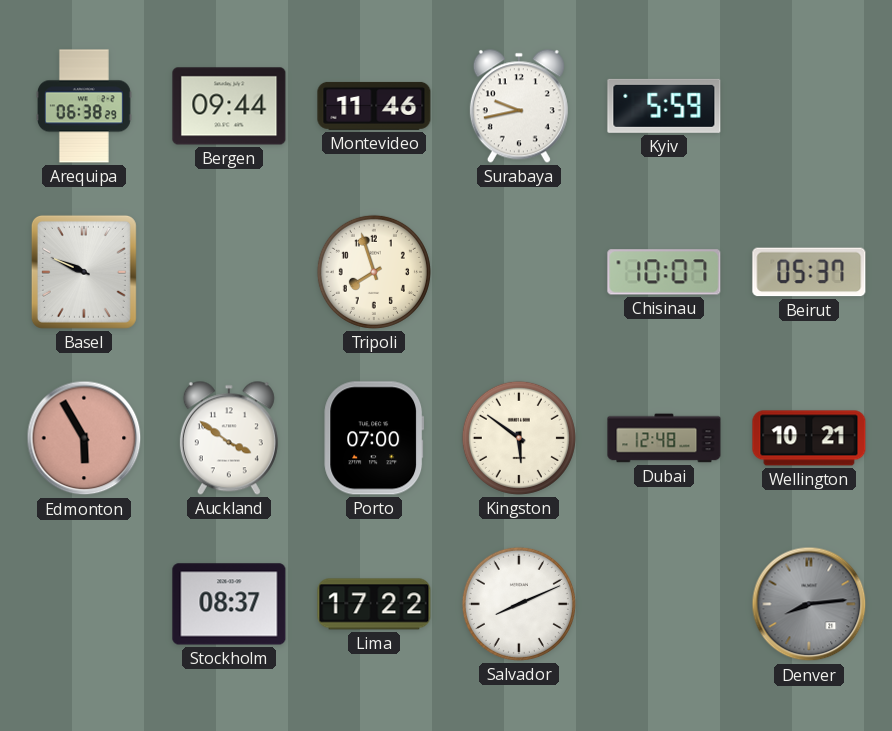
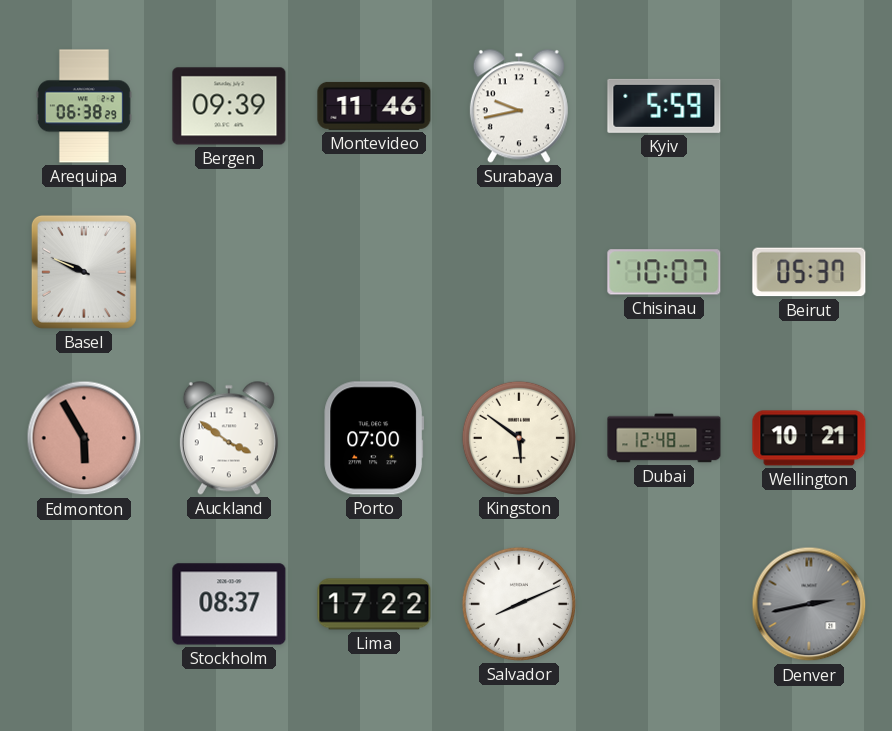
Bergen: 09:44 -> 09:39 (229, 106)
Tripoli: 7:57 -> none (374, 272)
Denver: 8:14 -> 2:43 (809, 604)
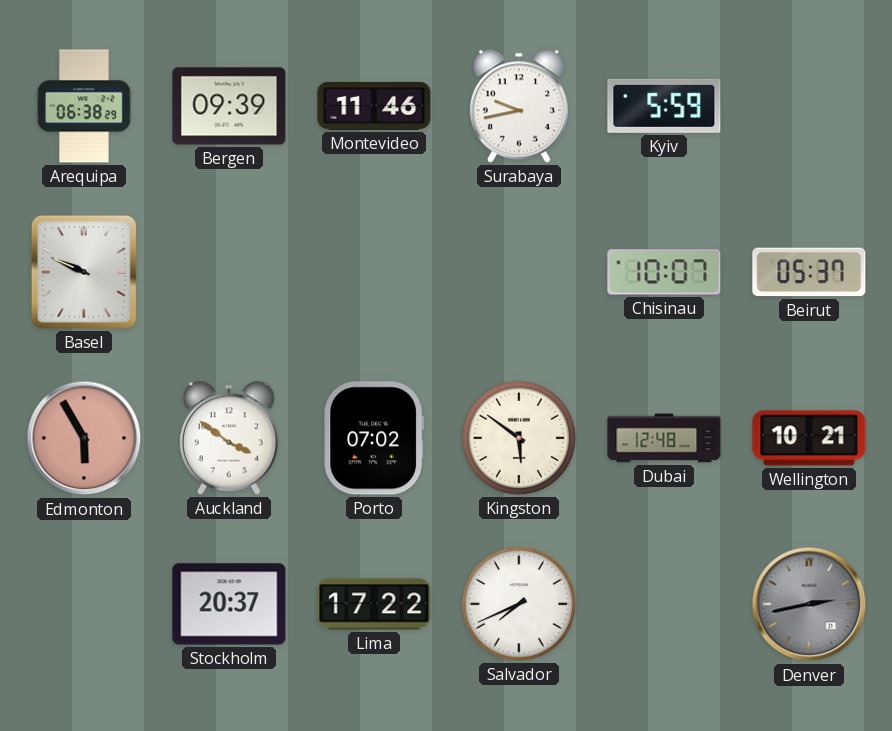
Porto: 07:00 -> 07:02 (374, 438)
Stockholm: 08:37 -> 20:37 (229, 604)
Salvador: 8:11 -> 7:41 (519, 604)
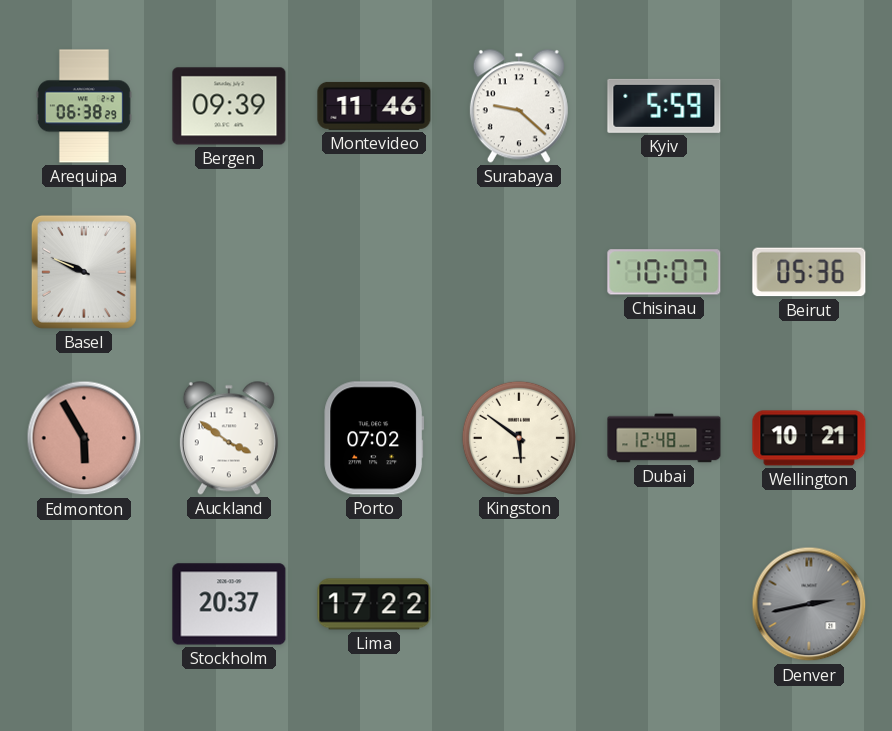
Surabaya: 9:43 -> 9:22 (519, 106)
Beirut: 05:37 -> 05:36 (809, 272)
Salvador: 7:41 -> none (519, 604)
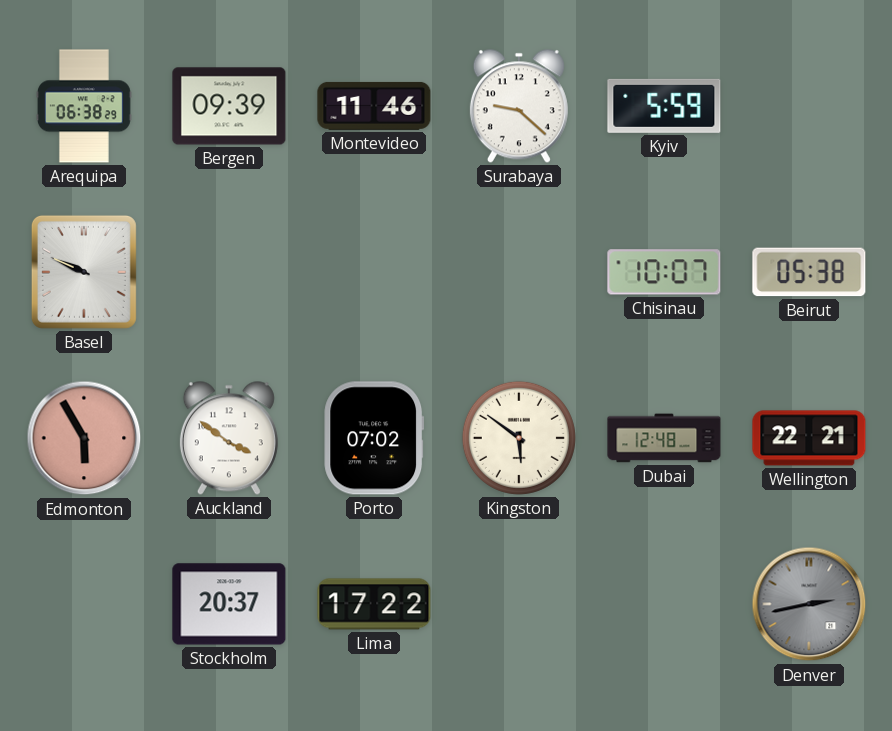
Beirut: 05:36 -> 05:38 (809, 272)
Wellington: 10:21 -> 22:21 (809, 438)
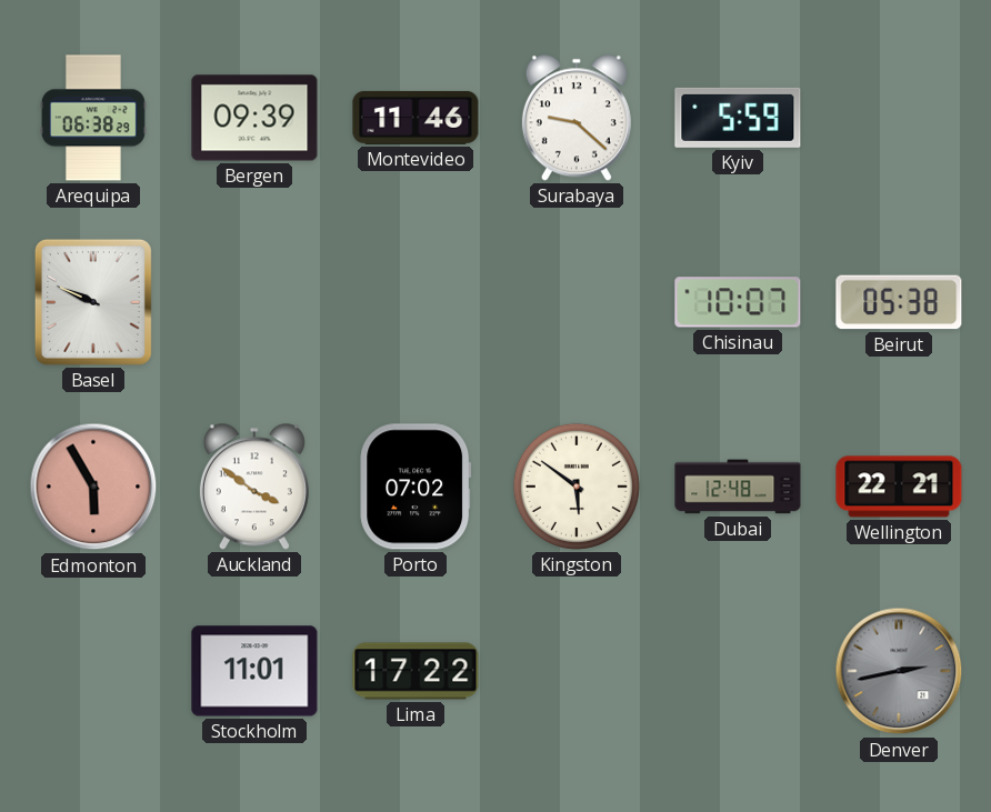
Stockholm: 20:37 -> 11:01 (254, 671)
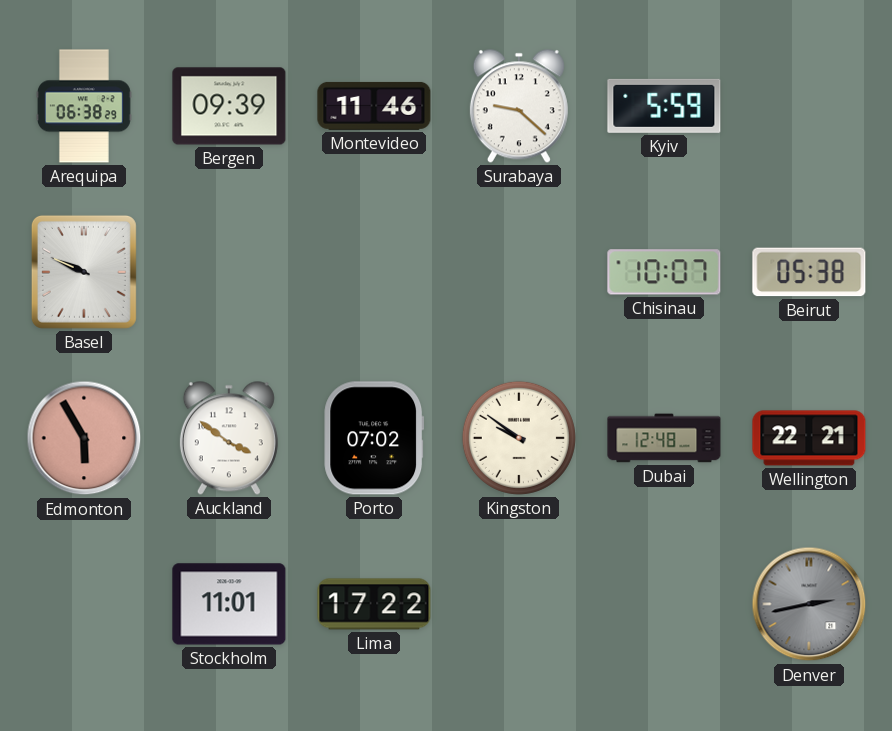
Kingston: 5:51 -> 9:51 (519, 438)
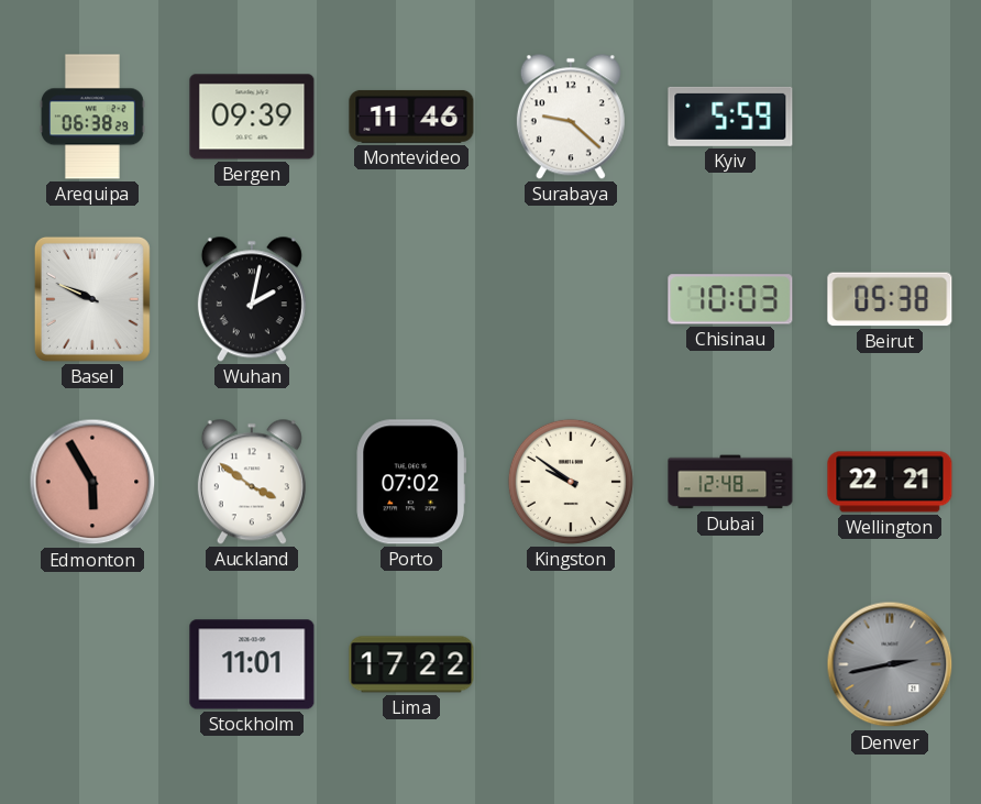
Wuhan: none -> 2:02 (252, 299)
Chisinau: 10:07 -> 10:03 (730, 299)
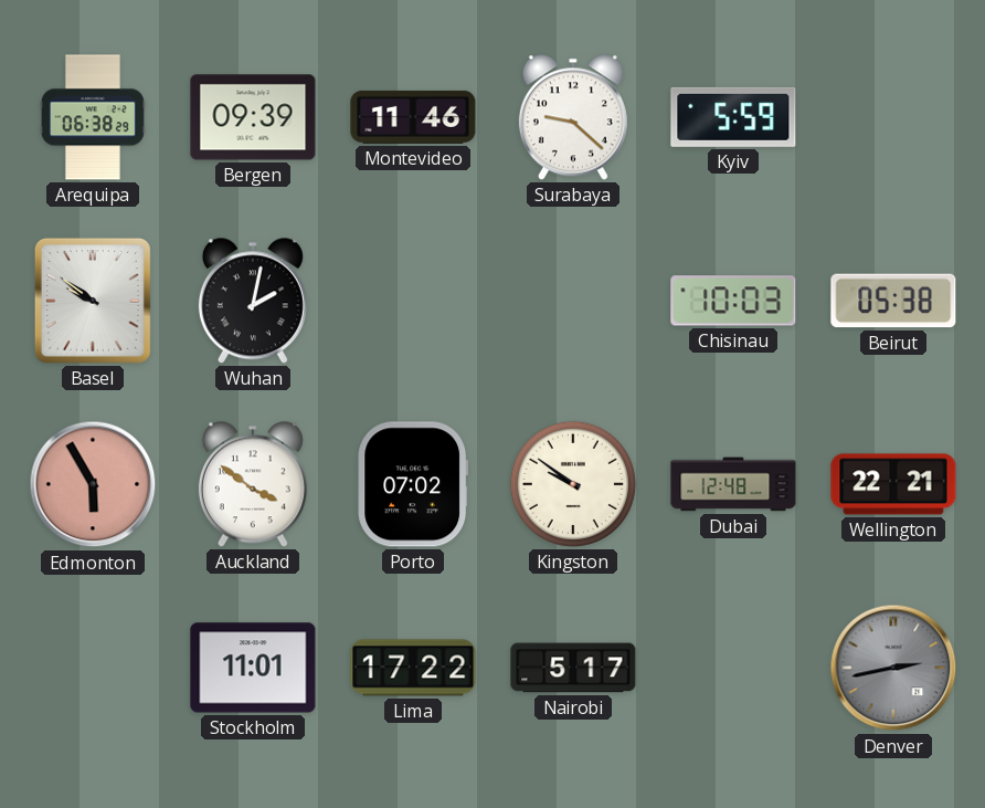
Basel: 9:49 -> 9:51 (93, 301)
Nairobi: none -> 5:17 (573, 668)
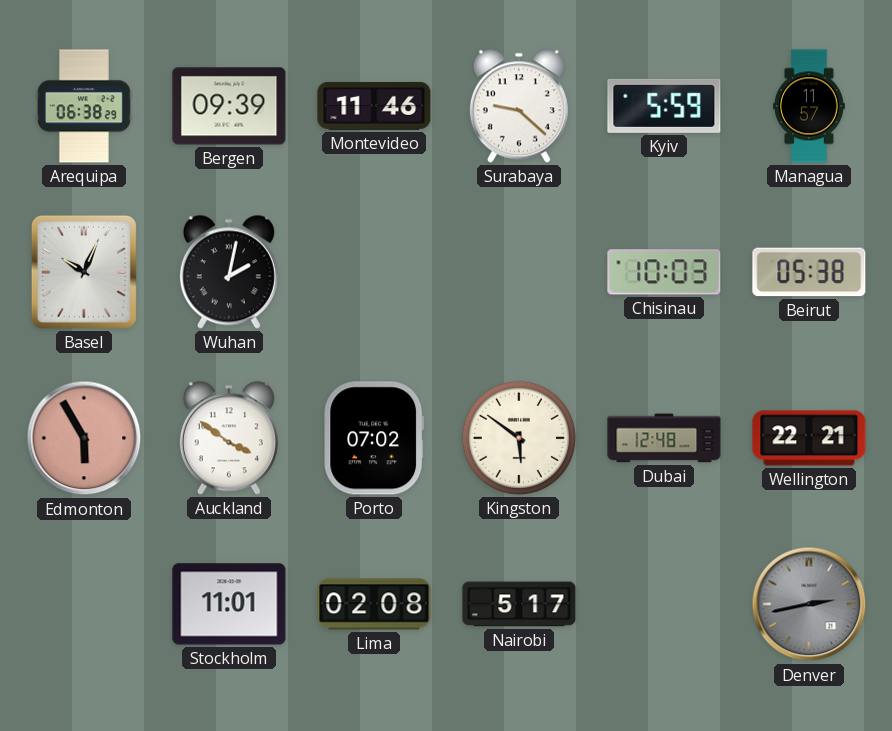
Managua: none -> 11:57 (810, 106)
Basel: 9:51 -> 10:04 (84, 272)
Kingston: 9:51 -> 5:51 (519, 438)
Lima: 17:22 -> 02:08 (374, 604)
